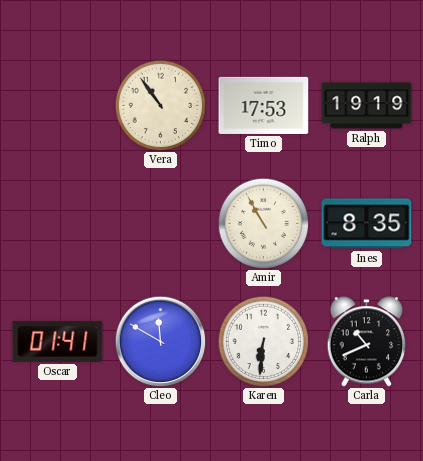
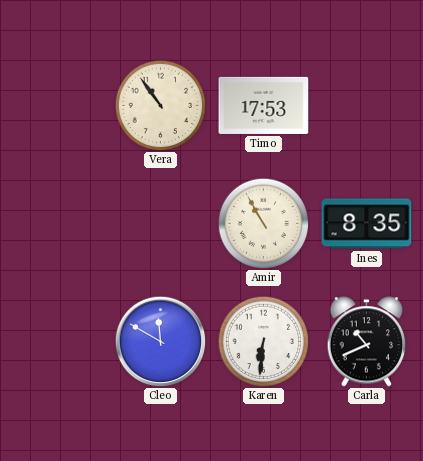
Ralph: 19:19 -> none (367, 106)
Oscar: 01:41 -> none (58, 341)
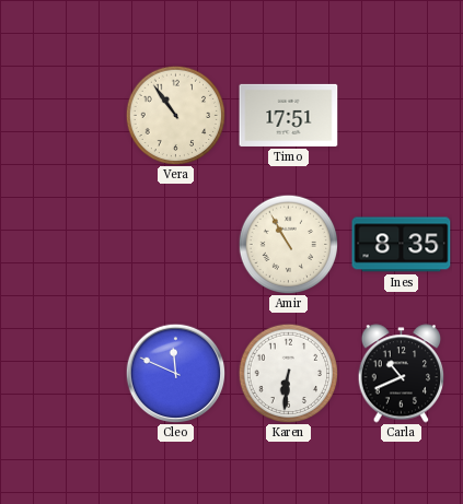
Timo: 17:53 -> 17:51 (289, 115)
Cleo: 11:50 -> 11:49 (175, 373)
